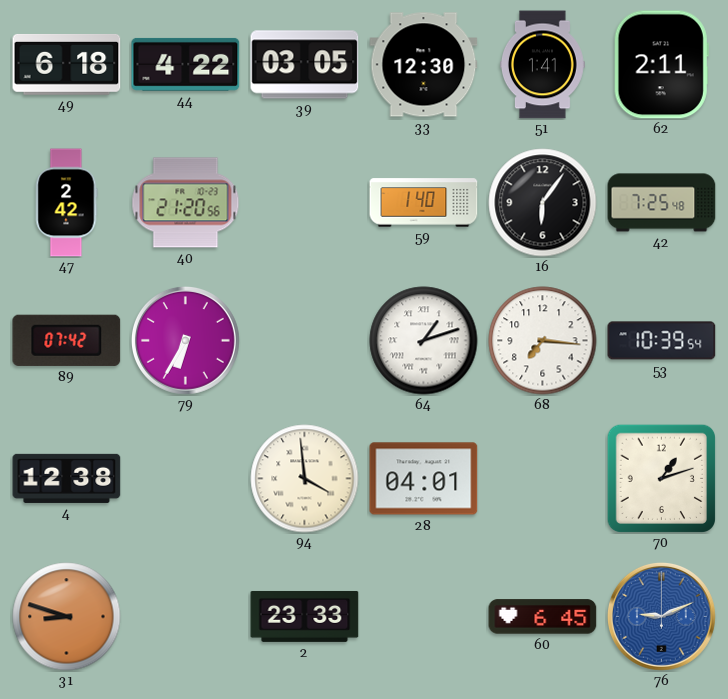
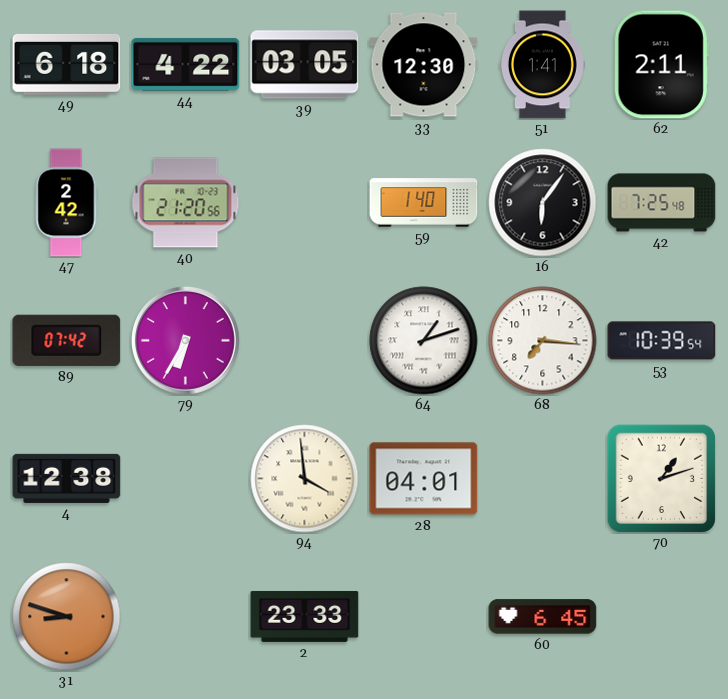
76: 9:11 -> none (661, 616)
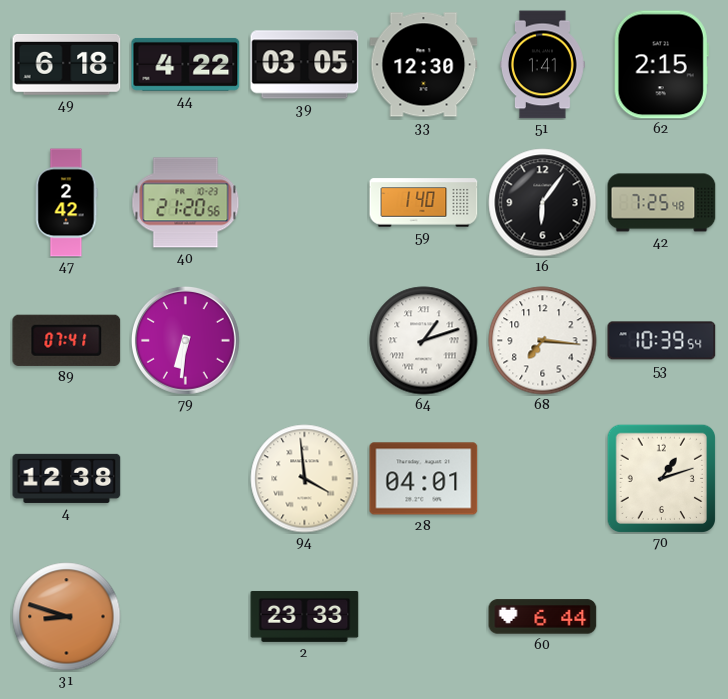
62: 2:11 -> 2:15 (661, 65)
89: 07:42 -> 07:41 (67, 340)
79: 6:35 -> 6:31 (185, 340)
60: 6:45 -> 6:44 (543, 617)
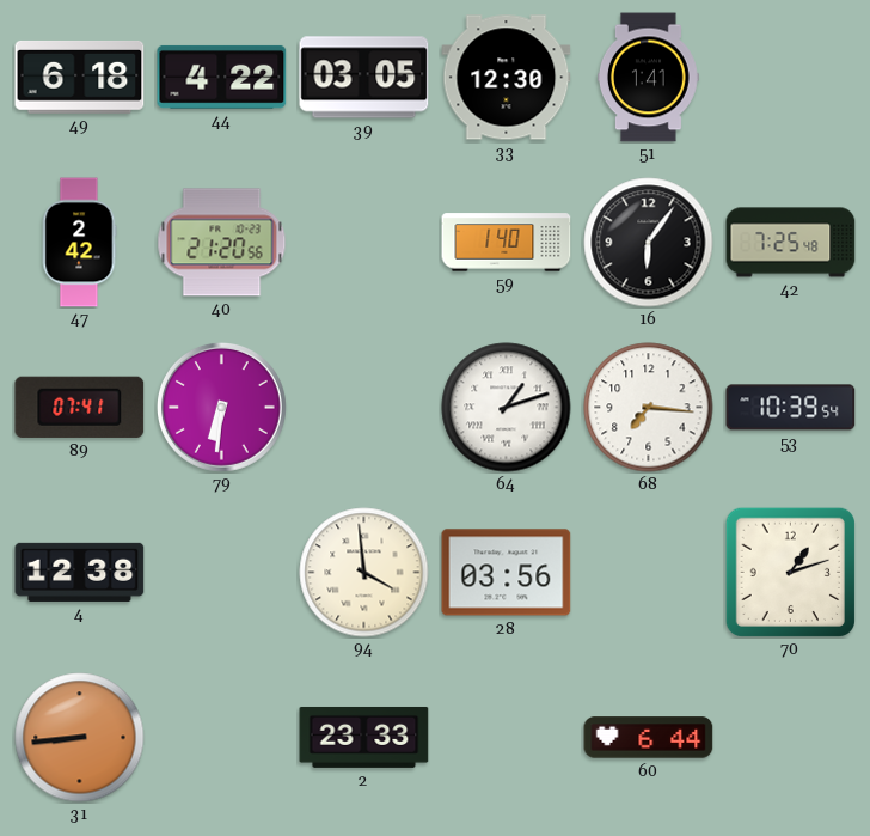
62: 2:15 -> none (661, 65)
28: 04:01 -> 03:56 (507, 573)
31: 8:48 -> 8:44 (80, 738)
